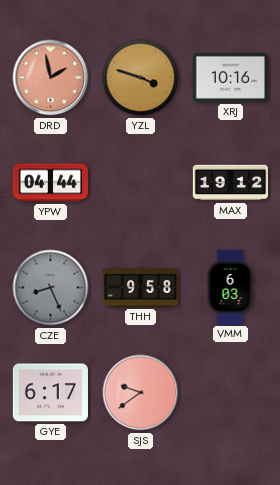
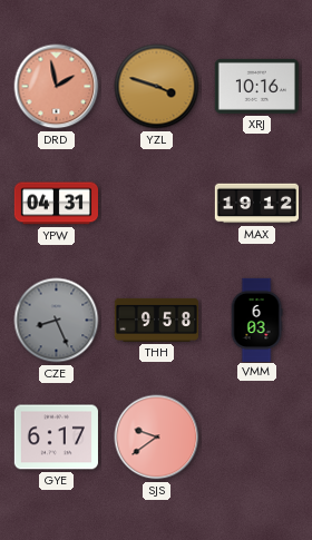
YPW: 04:44 -> 04:31 (56, 204)
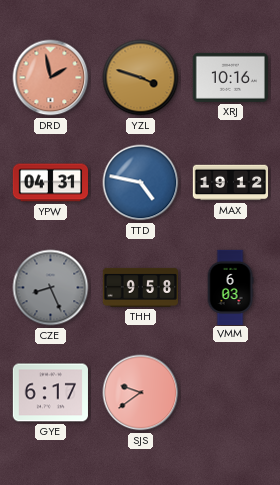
TTD: none -> 4:47 (141, 183)
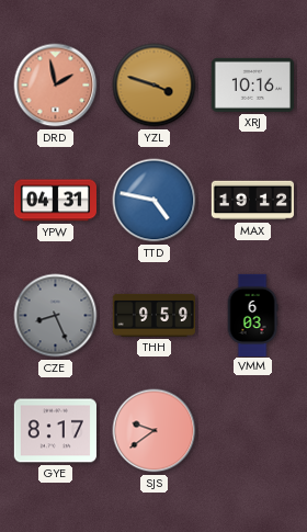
THH: 9:58 -> 9:59 (153, 315)
GYE: 6:17 -> 8:17 (55, 431)
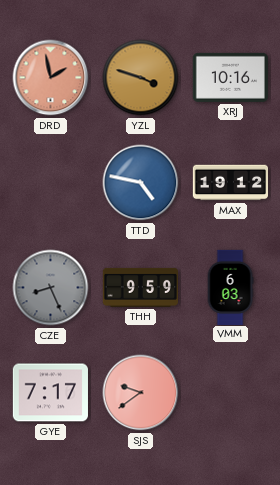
YPW: 04:31 -> none (55, 201)
GYE: 8:17 -> 7:17 (50, 393)
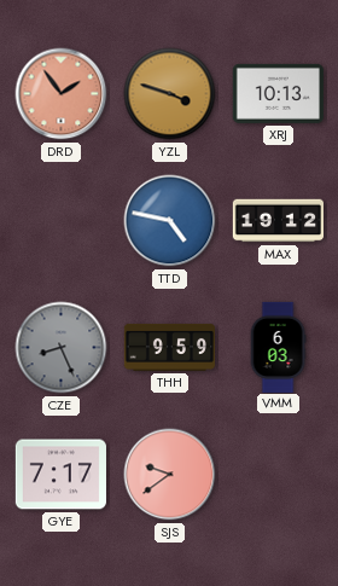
DRD: 1:58 -> 1:54 (62, 94)
XRJ: 10:16 -> 10:13 (278, 93)
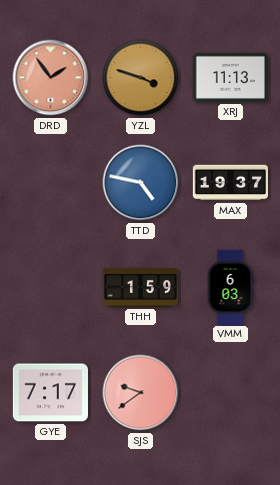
XRJ: 10:13 -> 11:13 (230, 77)
MAX: 19:12 -> 19:37 (230, 183)
CZE: 8:26 -> none (62, 348)
THH: 9:59 -> 1:59 (140, 287)
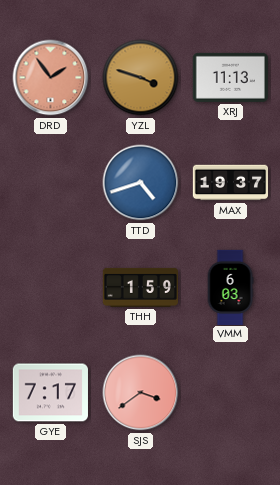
TTD: 4:47 -> 4:42 (141, 183)
SJS: 9:39 -> 3:39 (141, 393)
